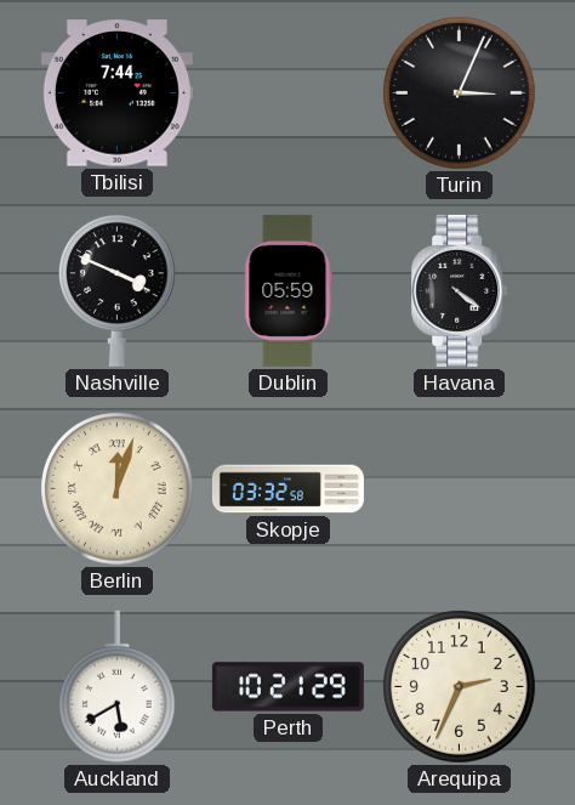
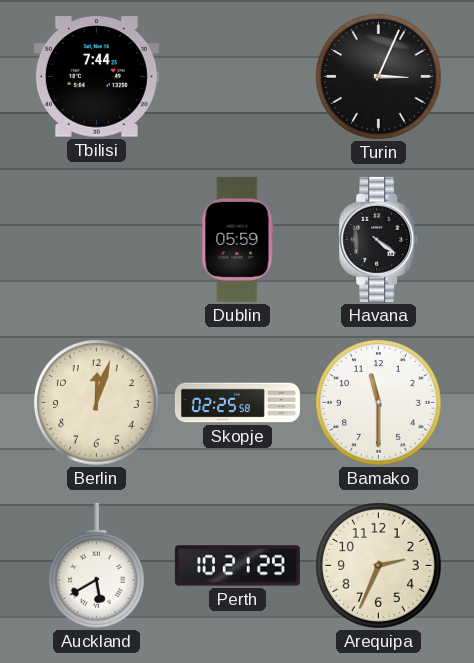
Nashville: 3:49 -> none (116, 290)
Berlin numerals: Roman -> Arabic (97, 403)
Skopje: 03:32 -> 02:25 (237, 403)
Bamako: none -> 11:30 (379, 403)
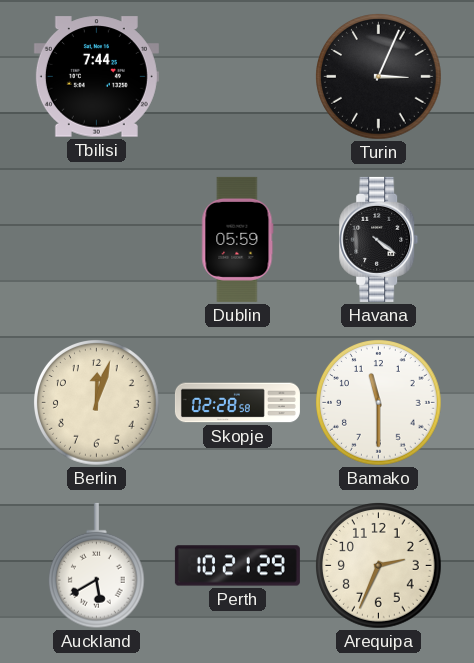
Skopje: 02:25 -> 02:28 (237, 403)
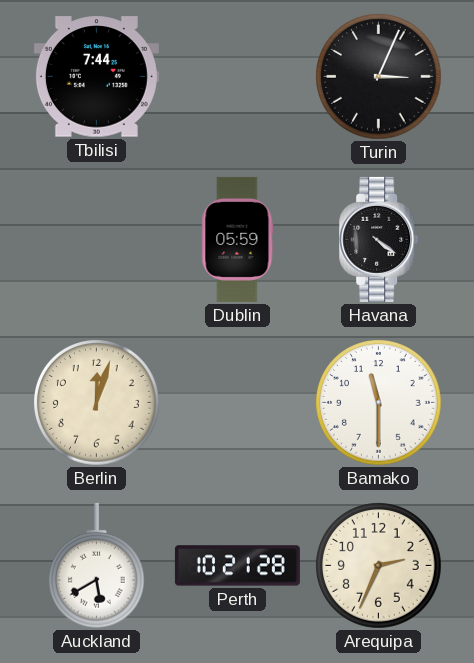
Skopje: 02:28 -> none (237, 403)
Perth: 10:21:29 -> 10:21:28 (237, 566)
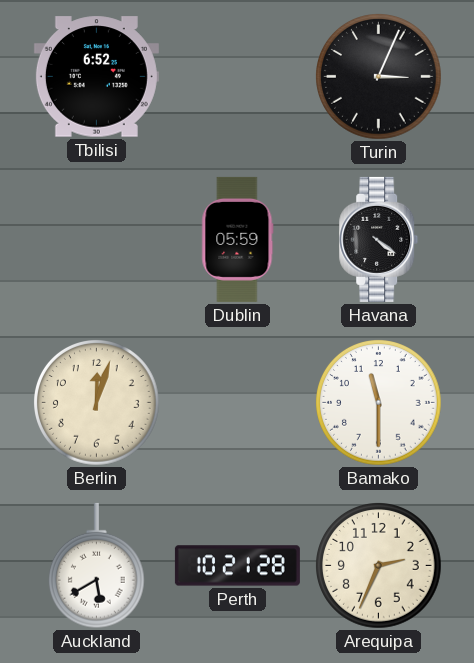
Tbilisi: 7:44 -> 6:52 (96, 77)
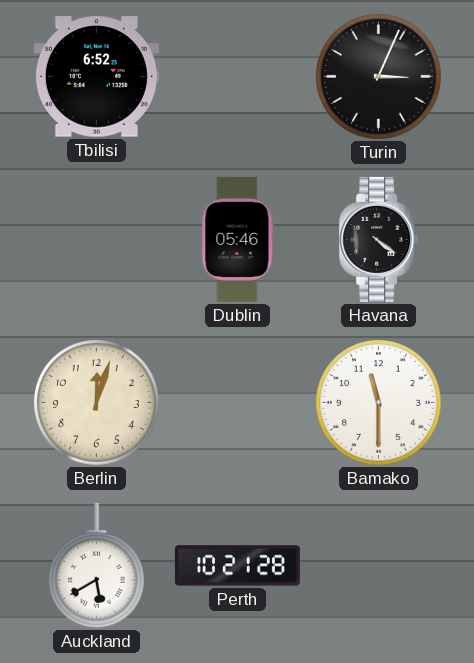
Dublin: 05:59 -> 05:46 (238, 239)
Arequipa: 2:34 -> none (379, 566)
